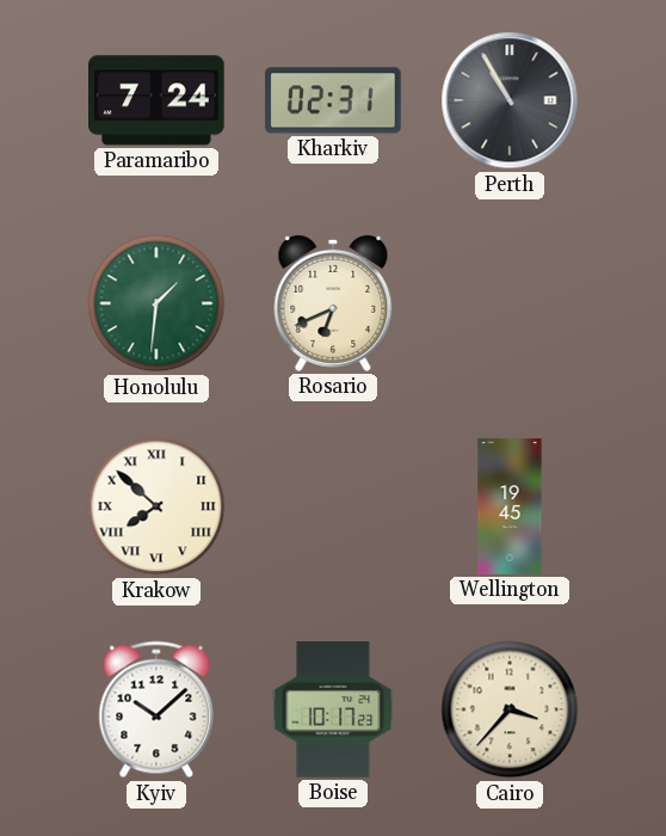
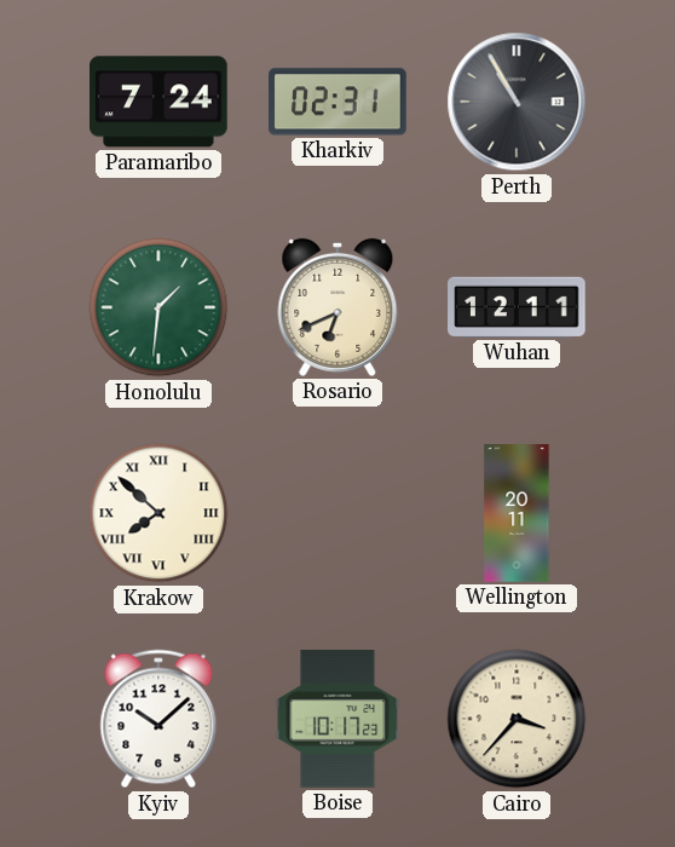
Wuhan: none -> 12:11 (517, 307)
Wellington: 19:45 -> 20:11 (517, 513)
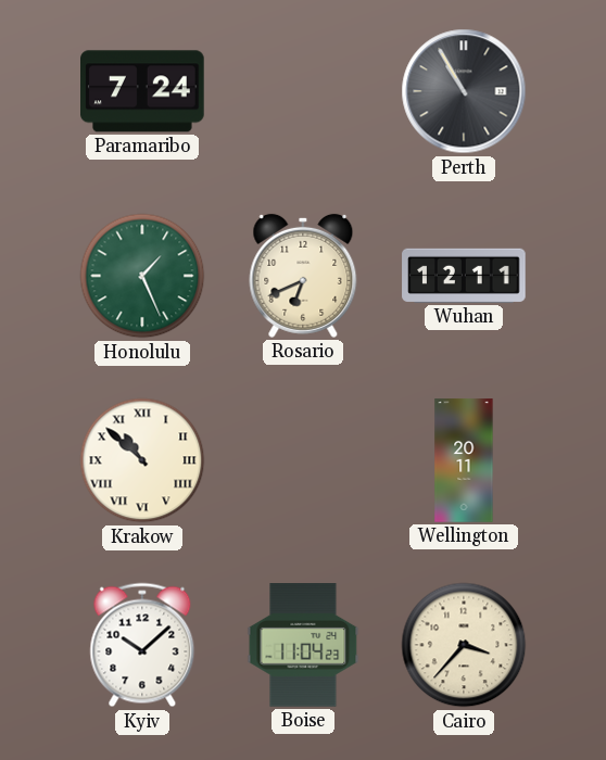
Kharkiv: 02:31 -> none (337, 102)
Honolulu: 1:31 -> 1:26 (142, 276)
Krakow: 7:52 -> 10:52 (142, 460)
Boise: 10:17 -> 11:04 (303, 645)
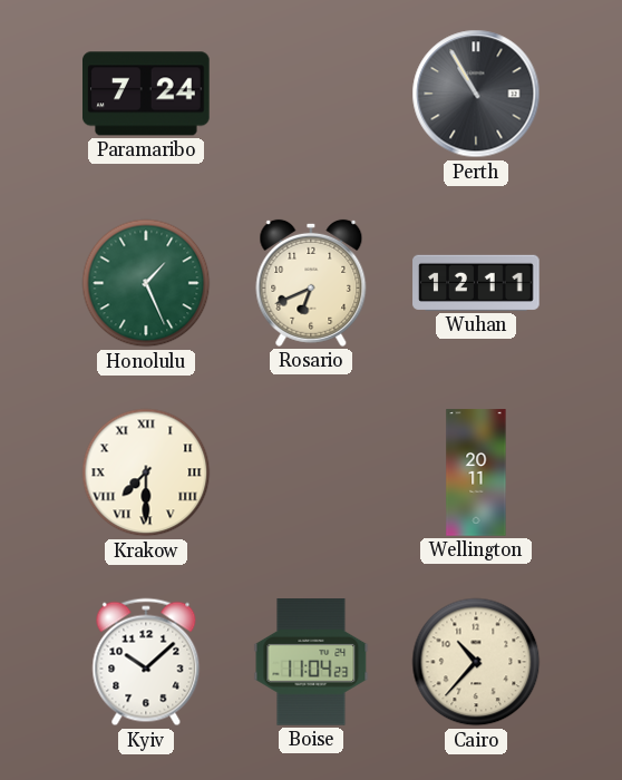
Krakow: 10:52 -> 7:30 (146, 472)
Cairo: 3:37 -> 10:37 (476, 662)
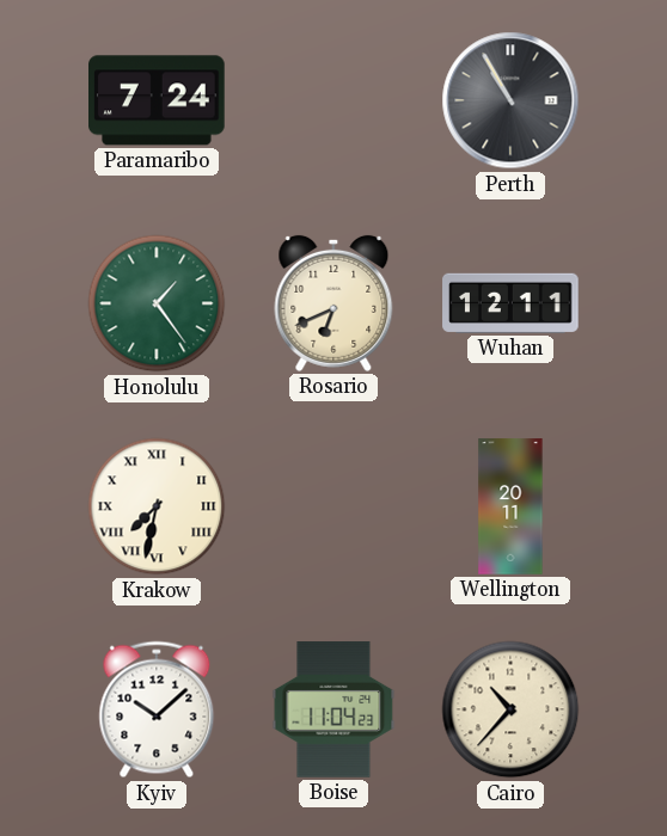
Honolulu: 1:26 -> 1:24 (157, 303)
Krakow: 7:30 -> 7:32 (157, 506)
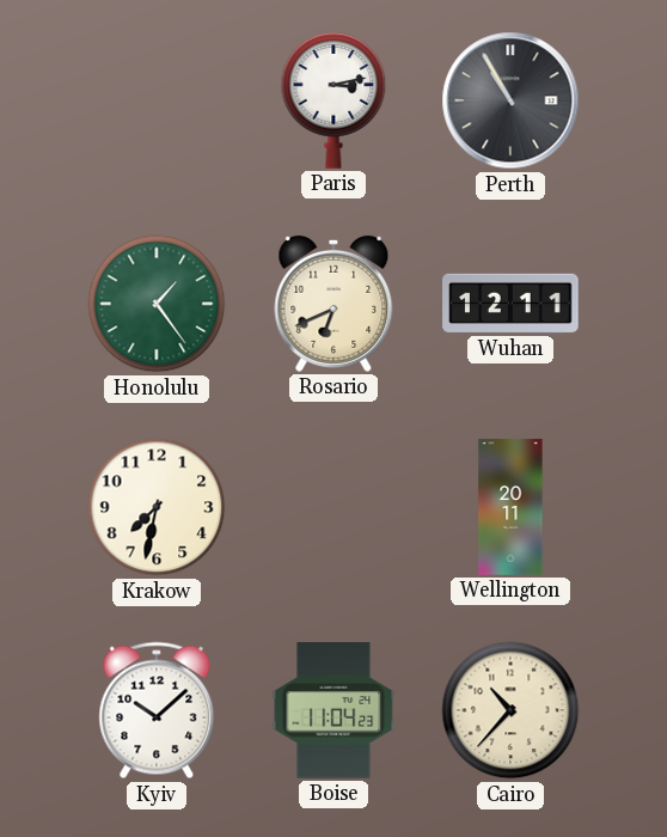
Paramaribo: 7:24 -> none (158, 100)
Paris: none -> 3:13 (333, 100)
Krakow numerals: Roman -> Arabic (157, 507)
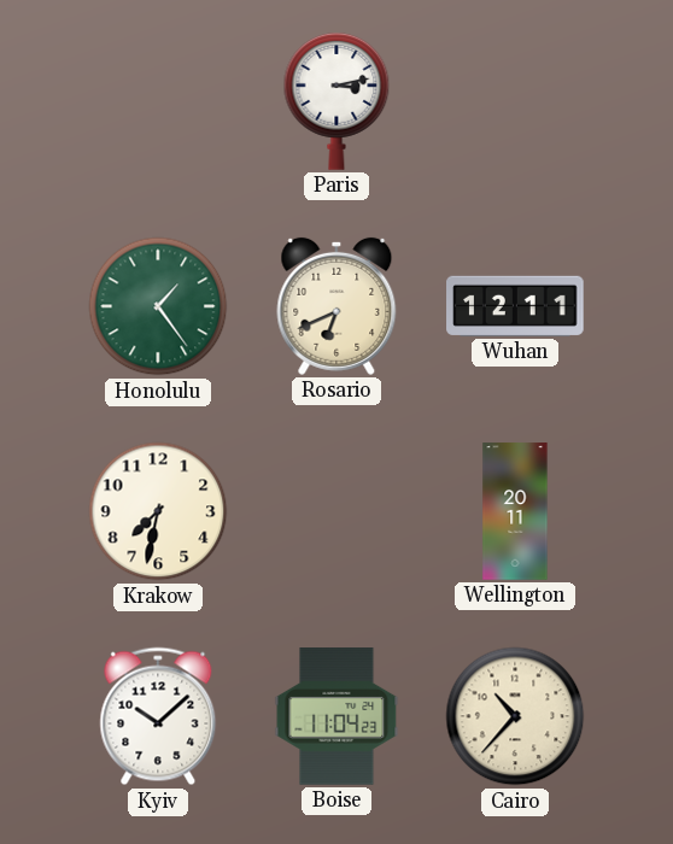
Perth: 10:55 -> none (510, 100)
